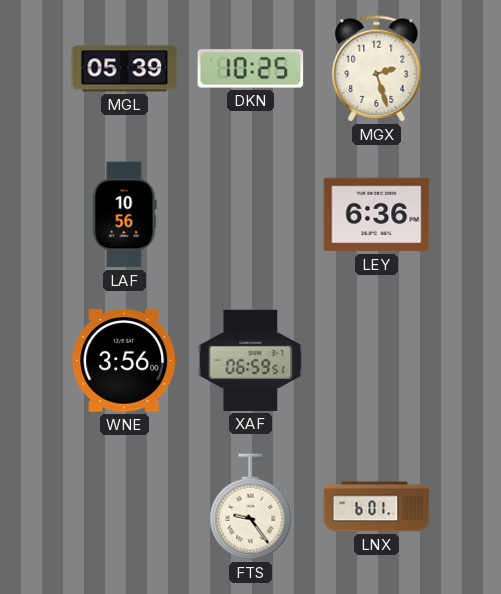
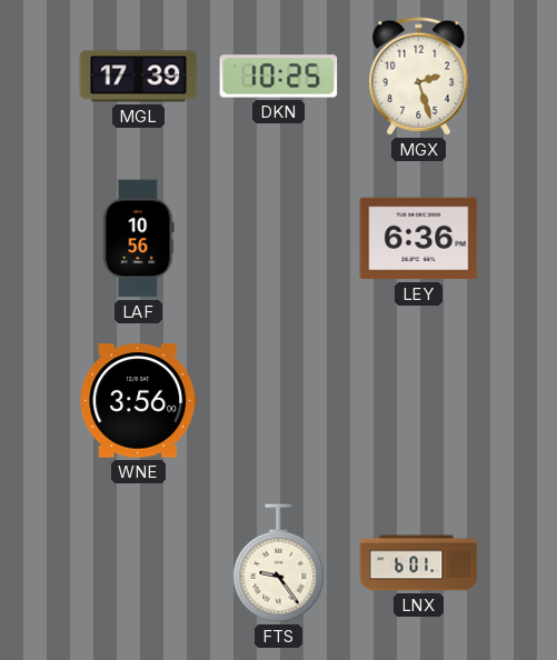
MGL: 05:39 -> 17:39 (139, 77)
XAF: 06:59 -> none (251, 360)
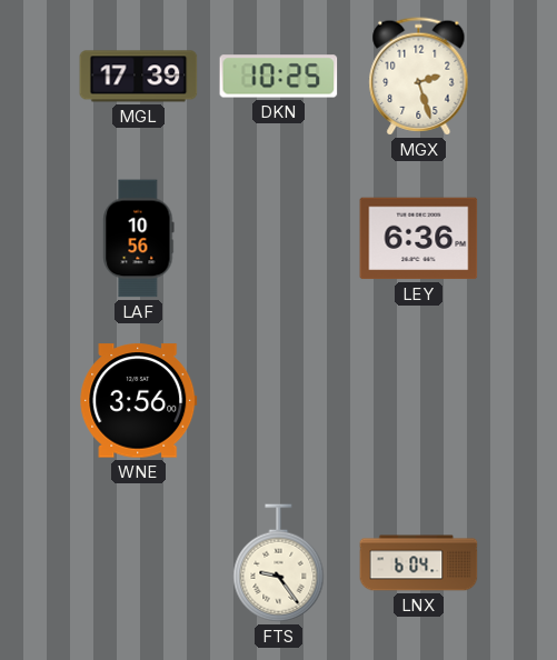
LNX: 6:01 -> 6:04 (419, 563)
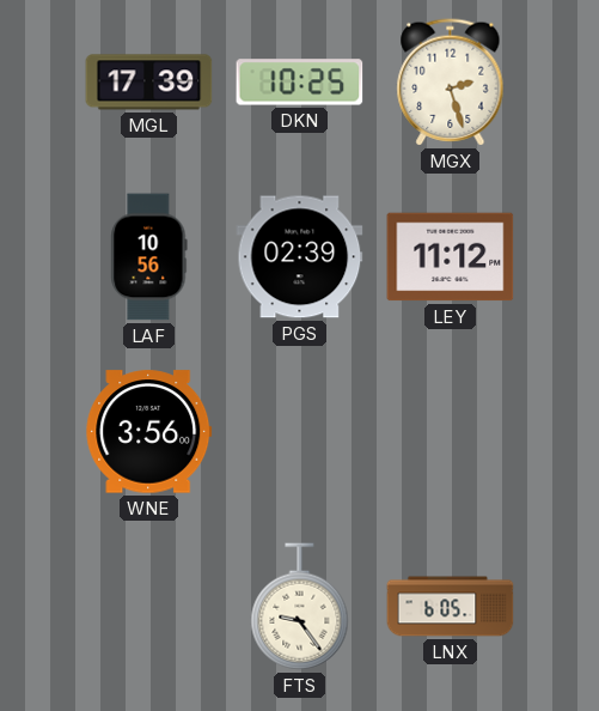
PGS: none -> 02:39 (300, 257)
LEY: 6:36 -> 11:12 (451, 257)
LNX: 6:04 -> 6:05 (451, 607)
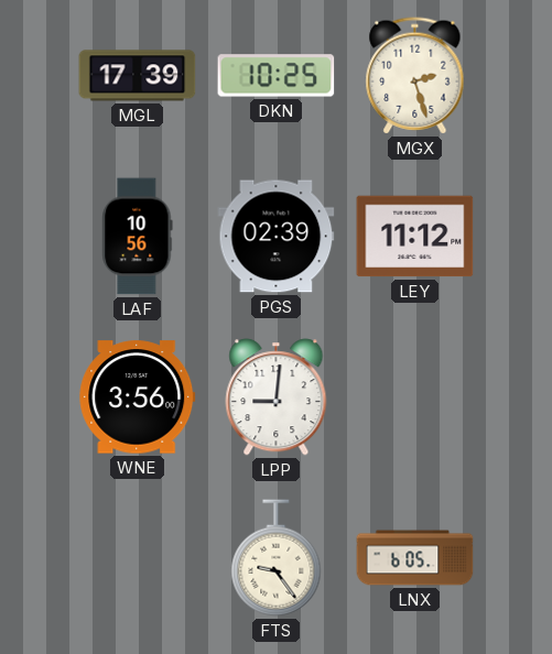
LPP: none -> 9:01 (277, 397)
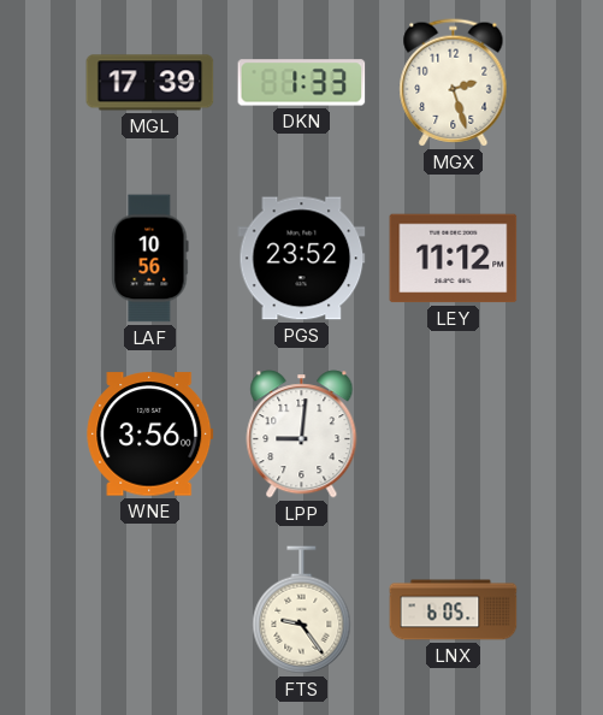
DKN: 10:25 -> 1:33 (302, 83)
PGS: 02:39 -> 23:52 (302, 259)
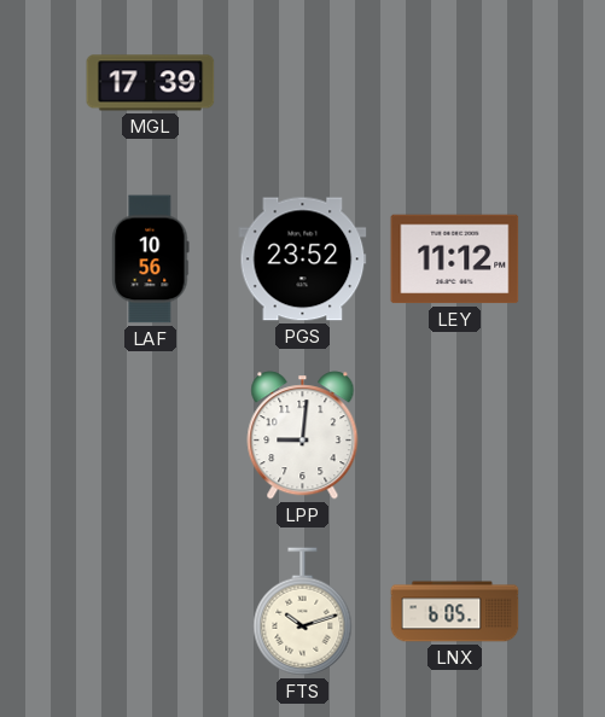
DKN: 1:33 -> none (302, 83)
MGX: 2:27 -> none (454, 83)
WNE: 3:56 -> none (150, 435)
FTS: 9:24 -> 10:12 (303, 612)
